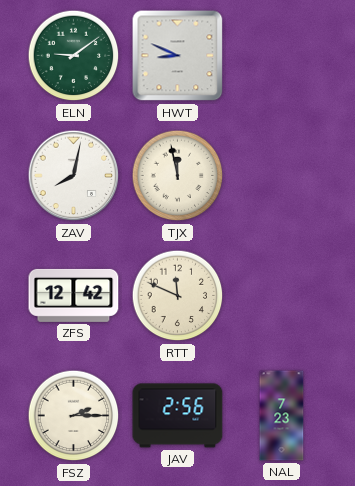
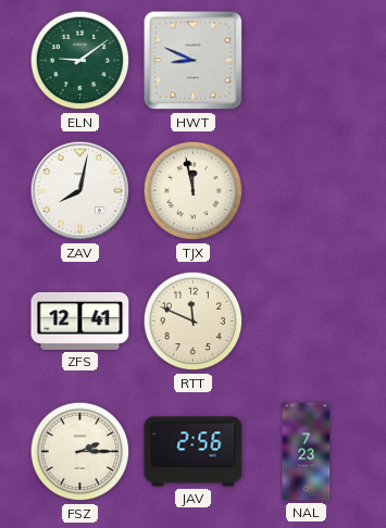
ZFS: 12:42 -> 12:41 (80, 320)
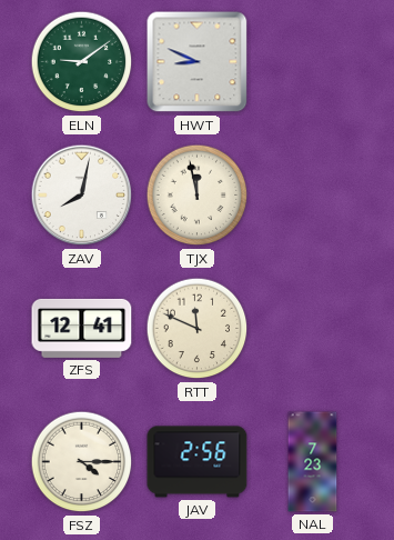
FSZ: 2:15 -> 4:15 (82, 462)
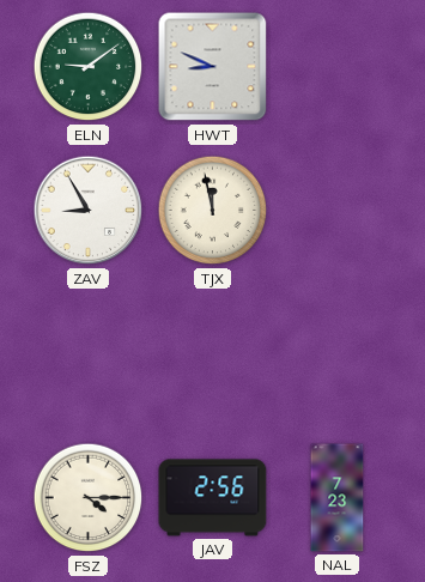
ZAV: 8:02 -> 8:55 (89, 211)
ZFS: 12:41 -> none (82, 328)
RTT: 11:49 -> none (198, 329)
